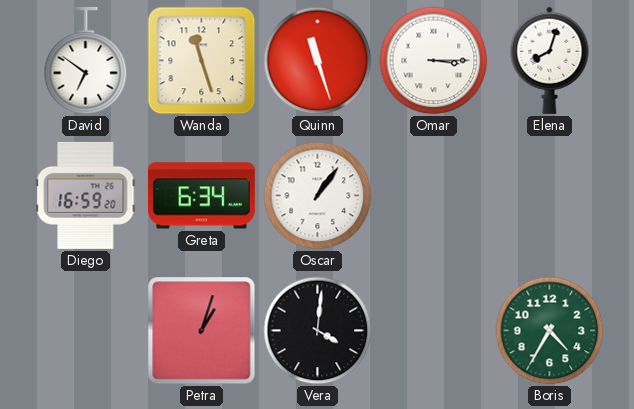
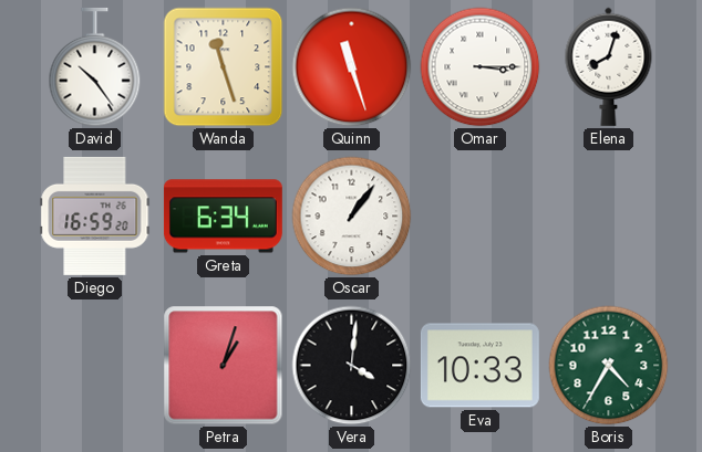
David: 6:51 -> 10:24 (95, 67)
Eva: none -> 10:33 (479, 366)
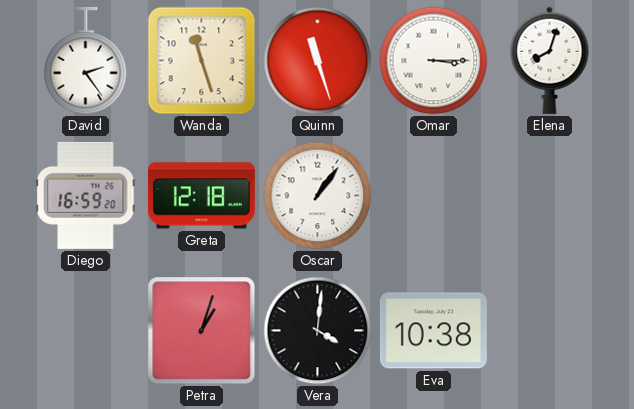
David: 10:24 -> 2:24 (86, 61)
Greta: 6:34 -> 12:18 (201, 196)
Eva: 10:33 -> 10:38 (433, 331)
Boris: 4:35 -> none (609, 366)
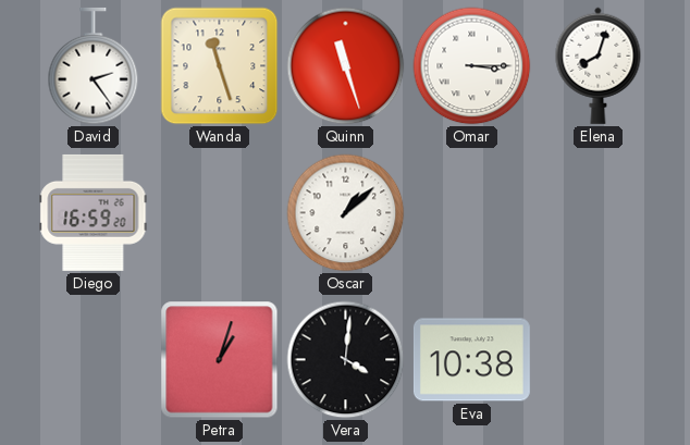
Greta: 12:18 -> none (201, 196)
Oscar: 1:06 -> 1:08 (346, 213)
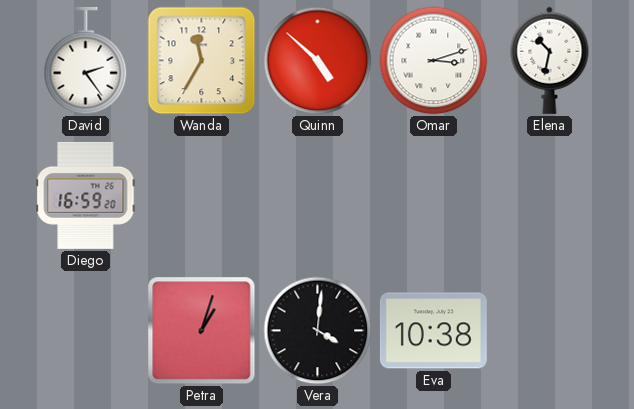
Wanda: 11:27 -> 11:35 (202, 61)
Quinn: 11:27 -> 4:52 (318, 61)
Omar: 3:15 -> 3:12 (434, 61)
Elena: 8:03 -> 10:32 (550, 60)
Oscar: 1:08 -> none (346, 213)
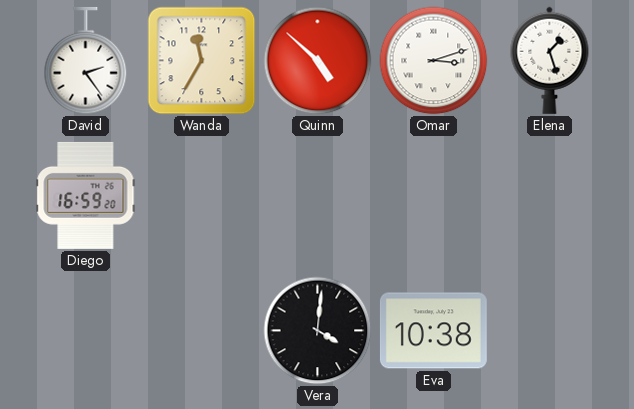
Elena: 10:32 -> 1:27 (550, 60)
Petra: 1:03 -> none (202, 331)
